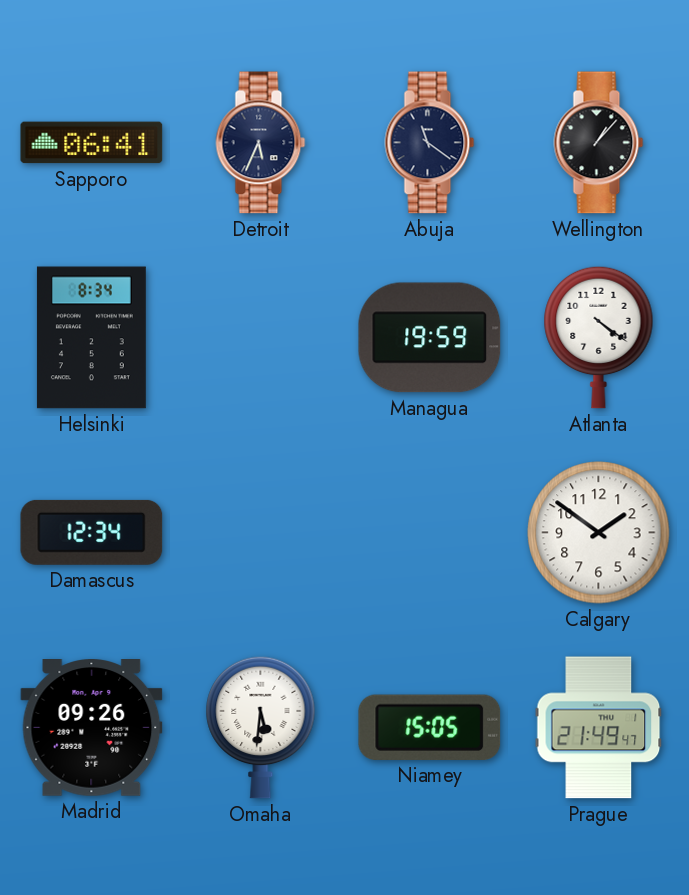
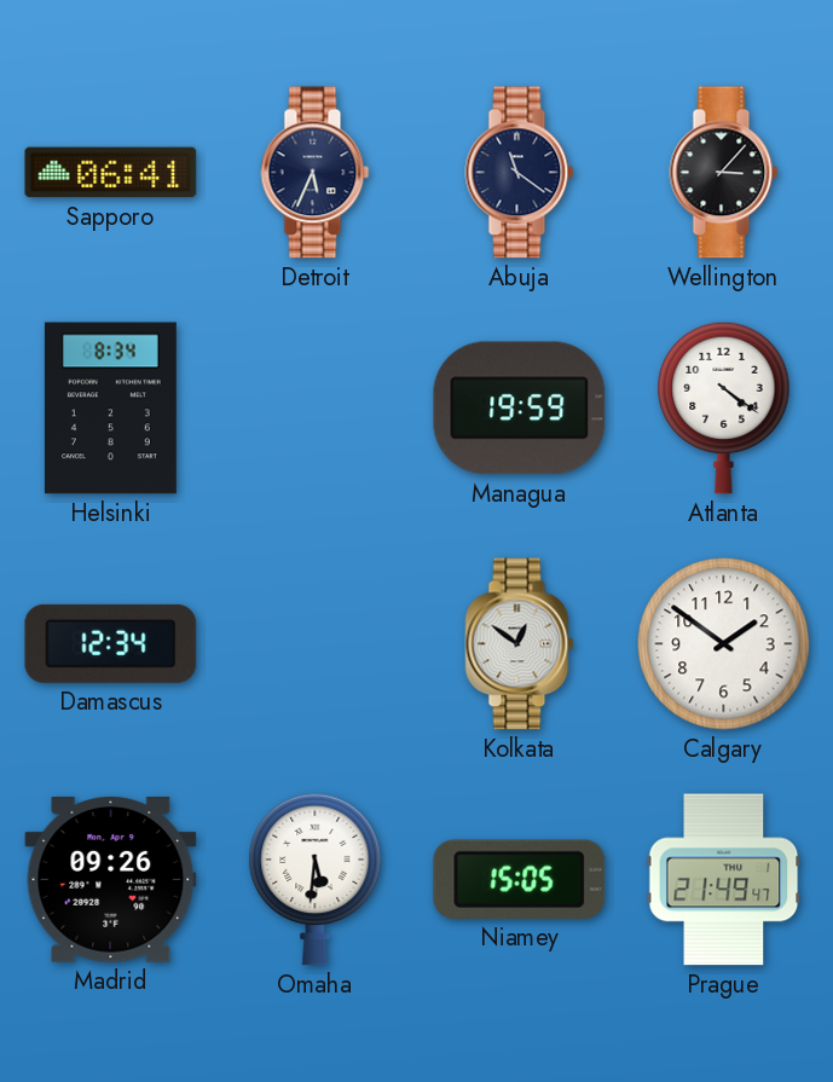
Wellington: 1:07 -> 3:07 (724, 173)
Kolkata: none -> 12:51 (520, 644)
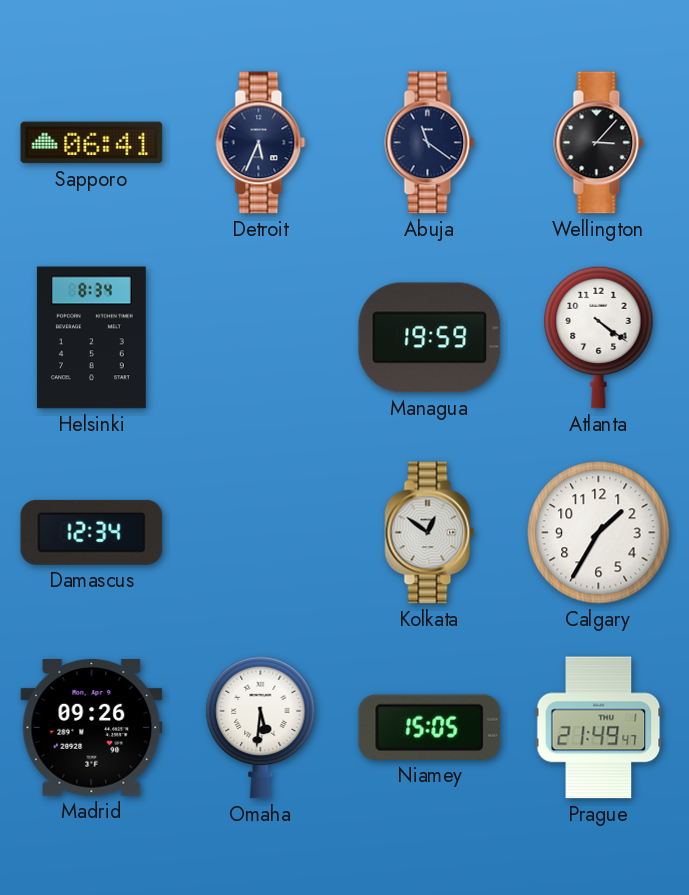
Calgary: 1:51 -> 1:35 (599, 533)
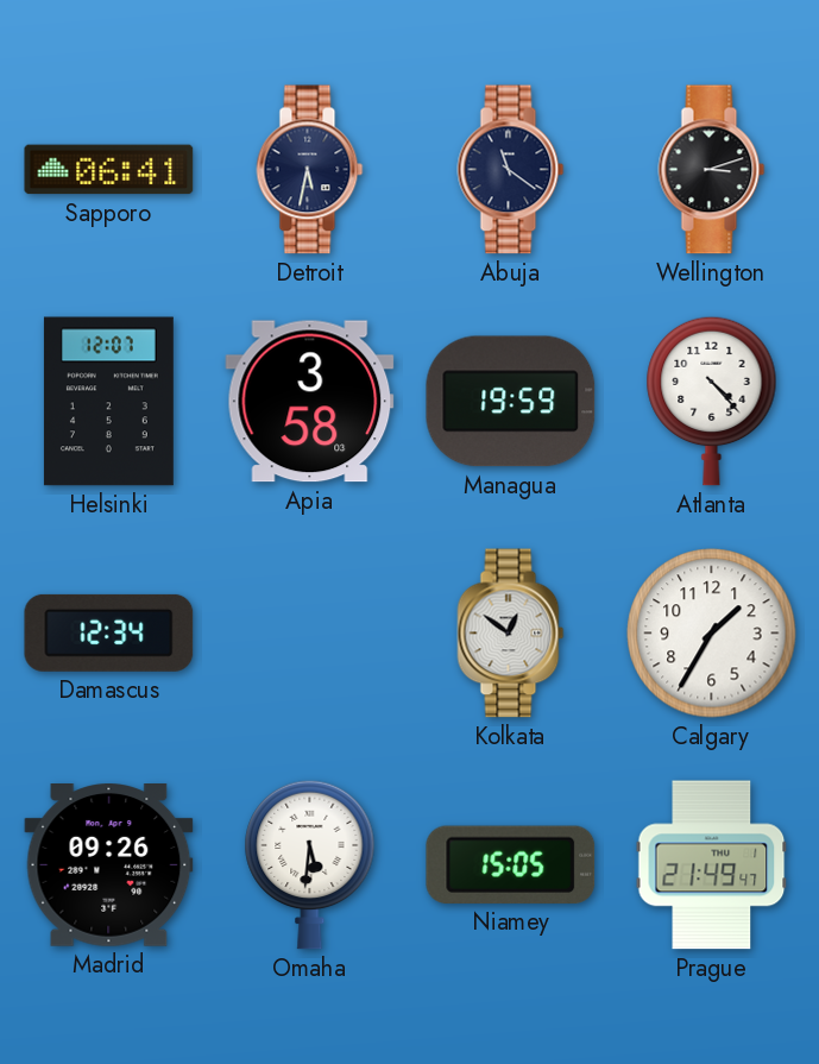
Detroit: 5:34 -> 5:32 (310, 170)
Wellington: 3:07 -> 3:12 (712, 170)
Helsinki: 8:34 -> 12:07 (108, 402)
Apia: none -> 3:58 (310, 402)
Atlanta: 4:21 -> 4:23 (712, 401)
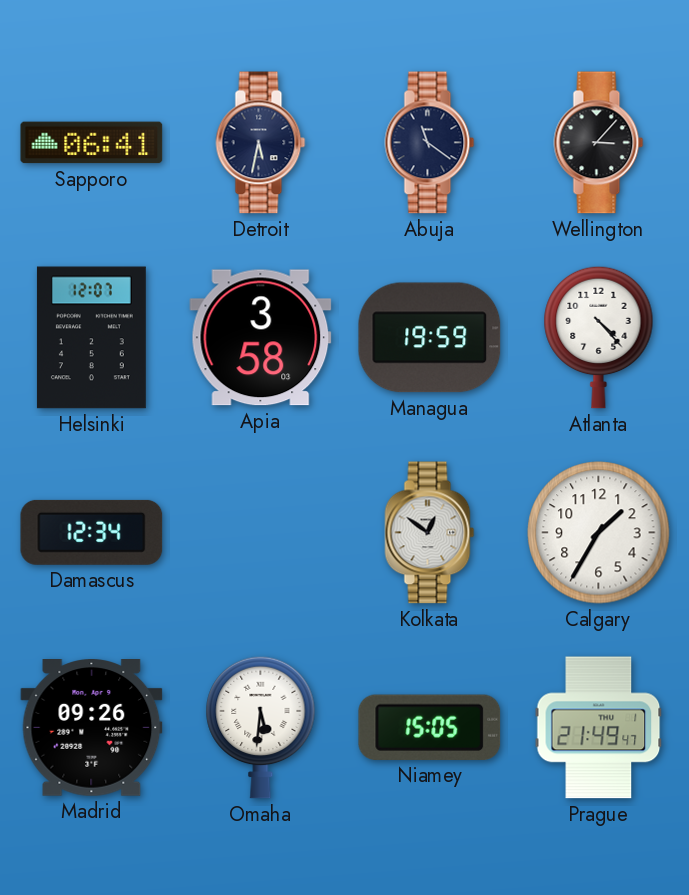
Wellington: 3:12 -> 3:07 (599, 143)
